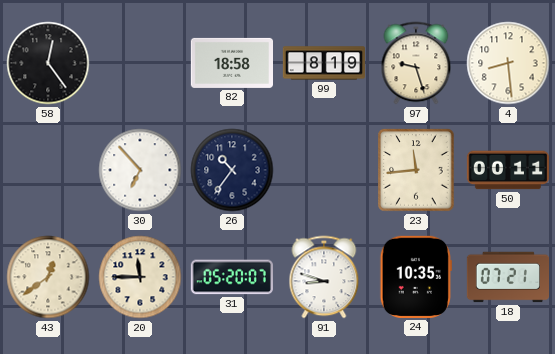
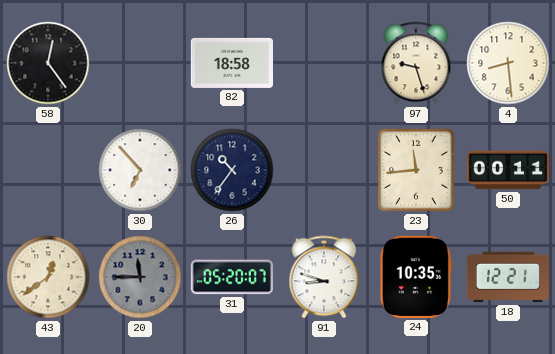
99: 8:19 -> none (323, 63)
20 dial: cream -> grey (140, 277)
18: 07:21 -> 12:21 (507, 277)
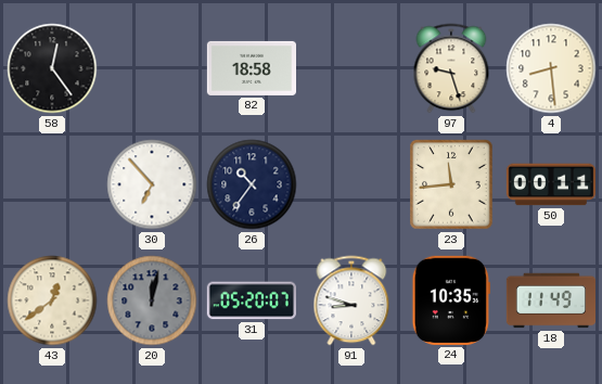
20: 11:45 -> 12:02 (152, 300)
18: 12:21 -> 11:49 (550, 300)
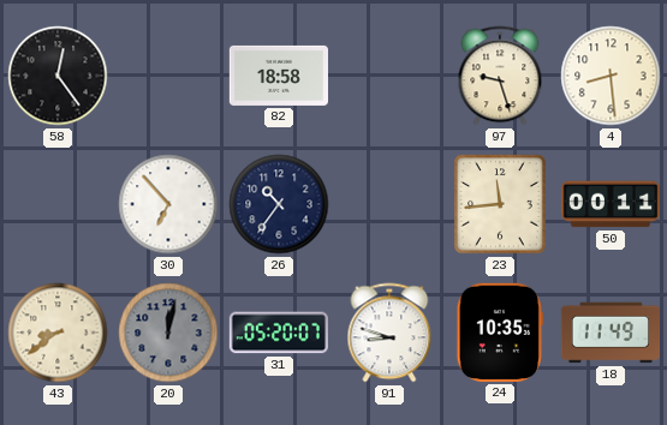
43: 12:39 -> 8:39 (58, 333)
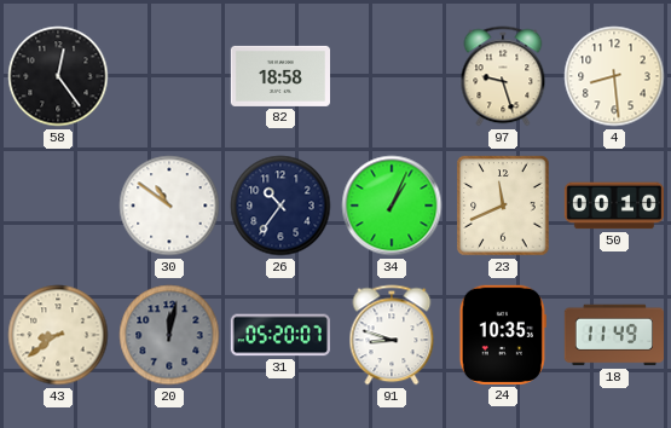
30: 6:53 -> 10:51 (169, 206)
34: none -> 1:04 (392, 206)
23: 11:44 -> 11:41 (503, 206)
50: 00:11 -> 00:10 (613, 206)
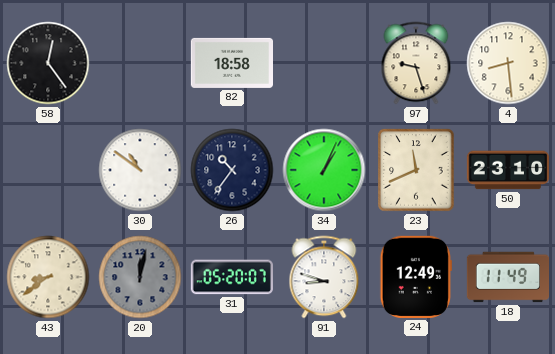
50: 00:10 -> 23:10 (507, 170)
24: 10:35 -> 12:49 (416, 277)
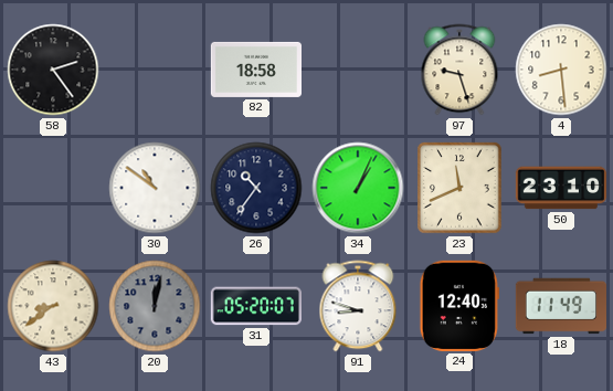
58: 12:24 -> 2:24 (53, 70)
24: 12:49 -> 12:40 (459, 306)
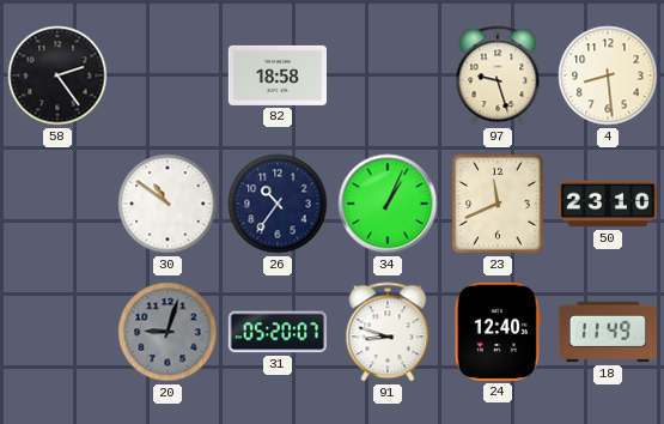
43: 8:39 -> none (53, 306)
20: 12:02 -> 9:03 (167, 332)
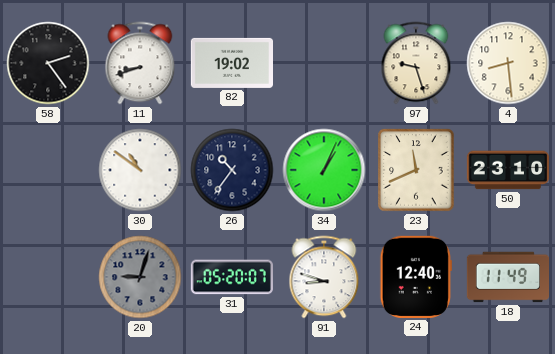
11: none -> 8:42 (140, 63)
82: 18:58 -> 19:02 (231, 63)
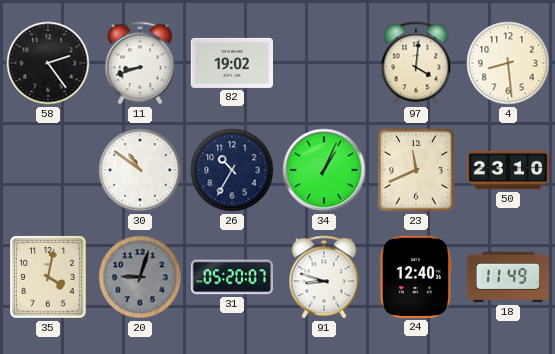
97: 9:27 -> 4:01 (416, 63)
26: 10:36 -> 10:35 (232, 170)
35: none -> 4:02 (48, 277)
